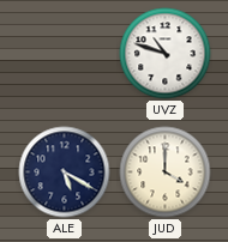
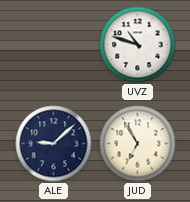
ALE: 5:20 -> 9:08 (54, 144)
JUD: 4:00 -> 6:55 (138, 144)
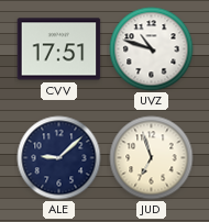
CVV: none -> 17:51 (59, 49)
JUD: 6:55 -> 6:57 (152, 158)
